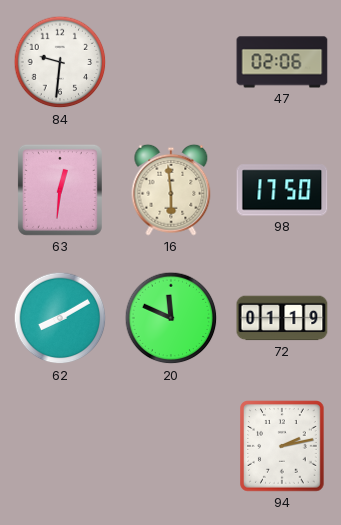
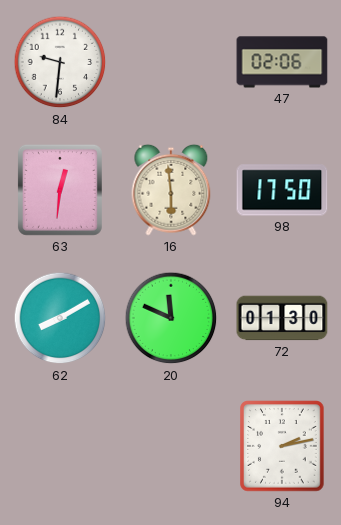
72: 01:19 -> 01:30 (282, 318)
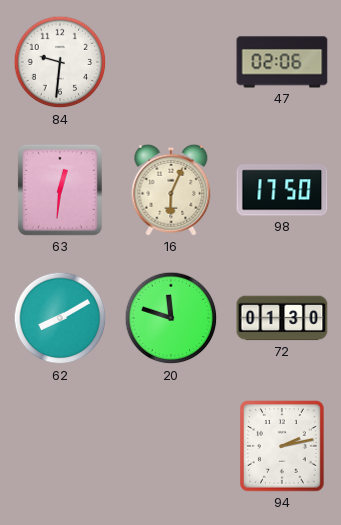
16: 5:59 -> 6:04 (171, 190)
20: 11:49 -> 11:48 (171, 318)
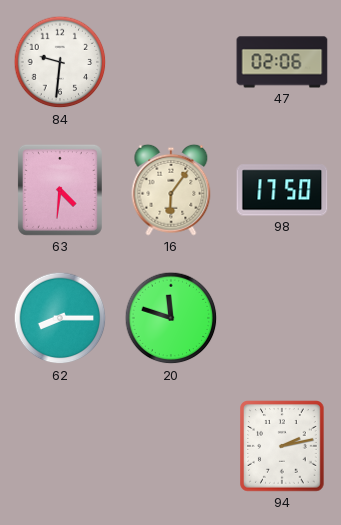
63: 12:31 -> 4:31 (60, 190)
16: 6:04 -> 6:06 (171, 190)
62: 8:10 -> 8:15 (60, 318)
72: 01:30 -> none (282, 318)
